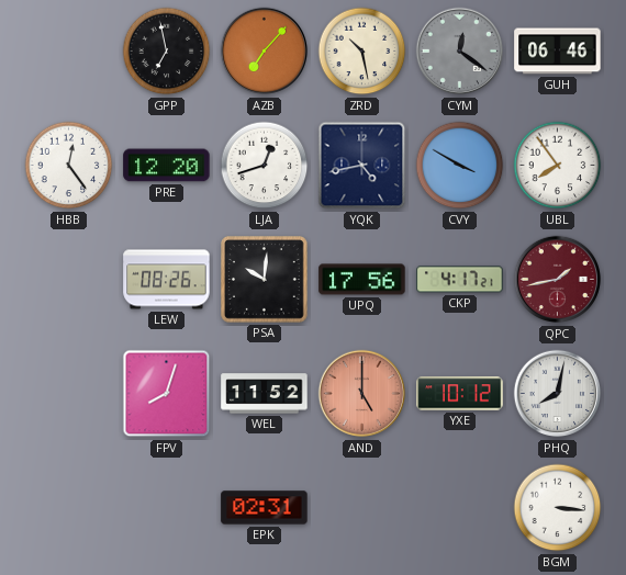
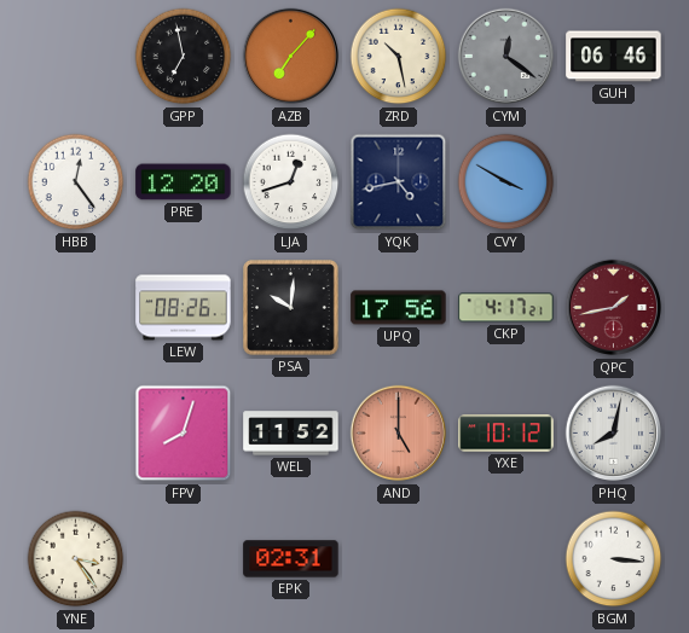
UBL: 7:54 -> none (558, 166)
YNE: none -> 3:24 (76, 559)
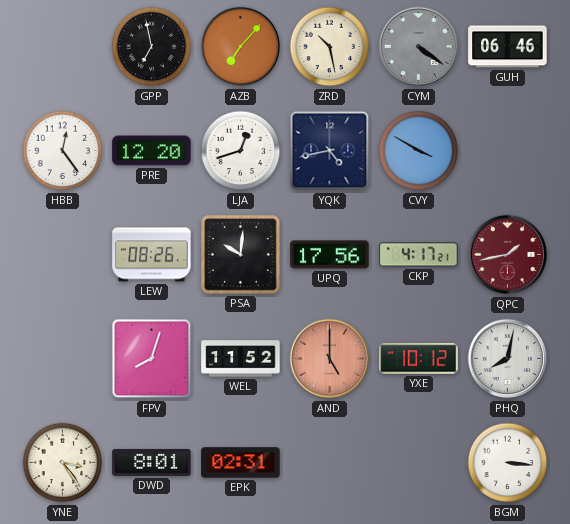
CYM: 12:21 -> 4:21 (419, 47)
DWD: none -> 8:01 (152, 462)
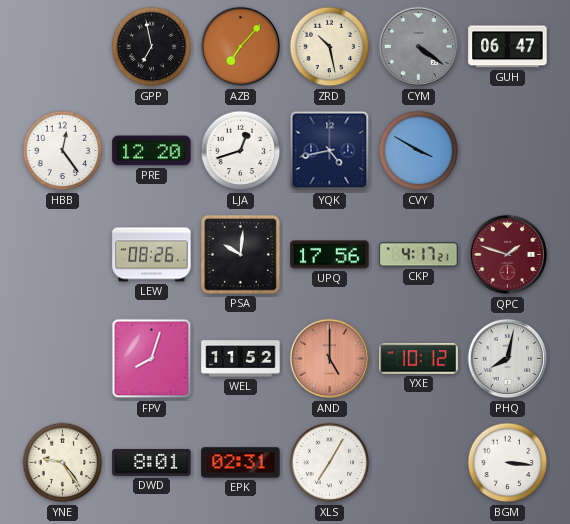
GUH: 06:46 -> 06:47 (508, 47)
QPC: 1:43 -> 1:48 (508, 255)
YNE: 3:24 -> 9:24 (63, 463)
XLS: none -> 7:05 (330, 463)
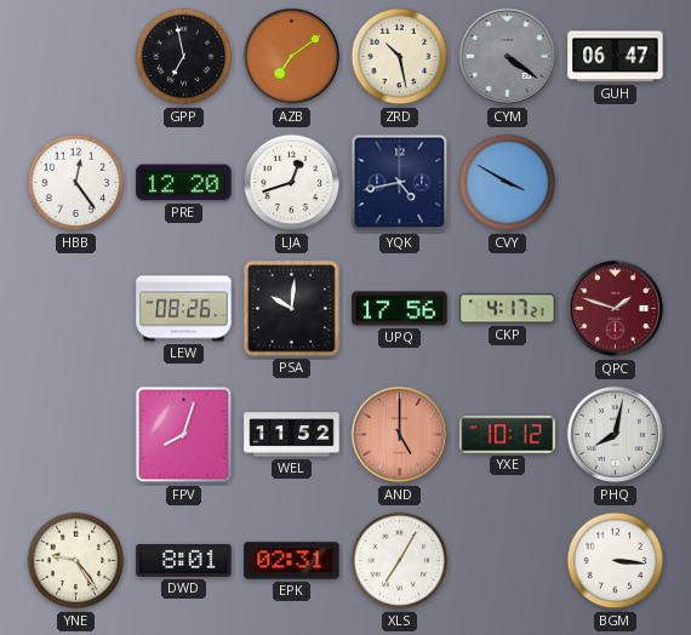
AZB: 7:07 -> 7:09 (292, 57)
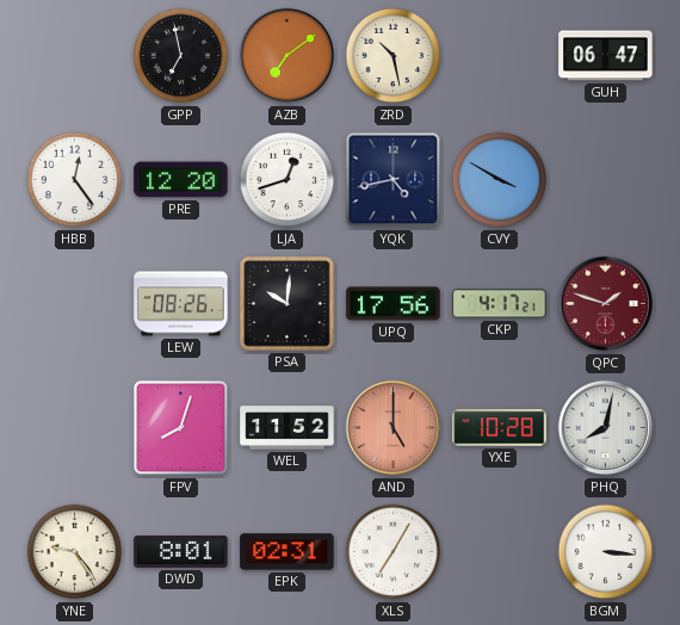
CYM: 4:21 -> none (508, 57)
YXE: 10:12 -> 10:28 (500, 428)
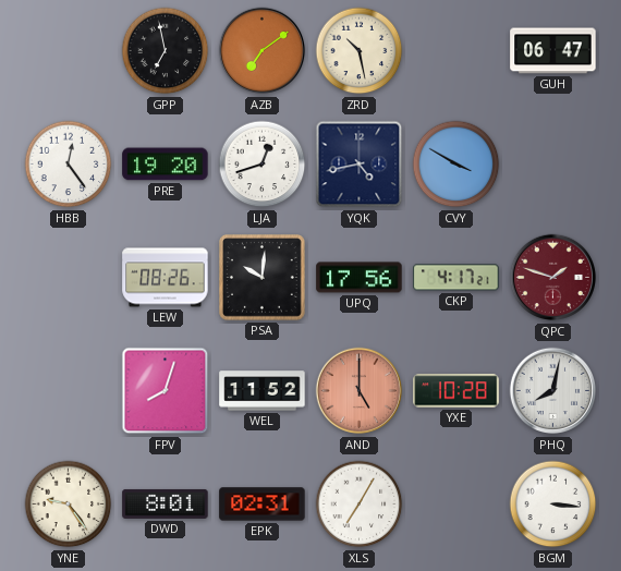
PRE: 12:20 -> 19:20 (166, 165)
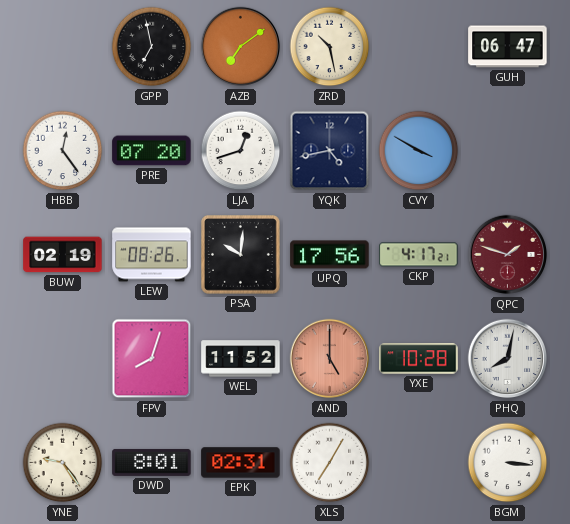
PRE: 19:20 -> 07:20 (152, 151)
BUW: none -> 02:19 (63, 255)
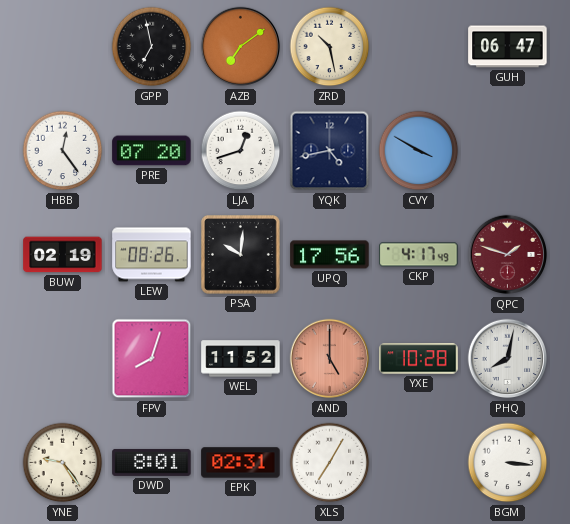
CKP: 4:17:21 -> 4:17:49 (419, 255)
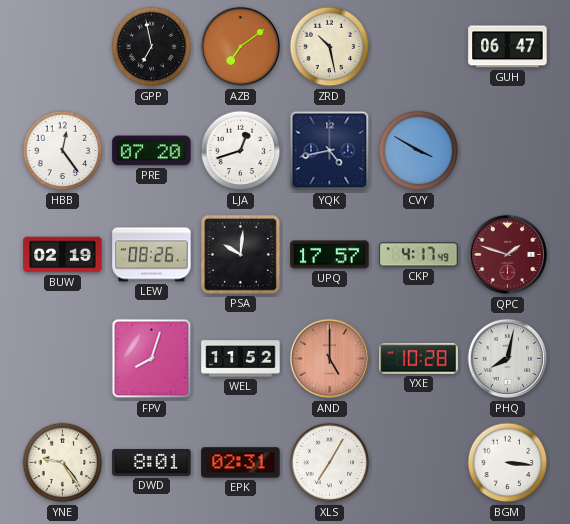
UPQ: 17:56 -> 17:57 (330, 255)
